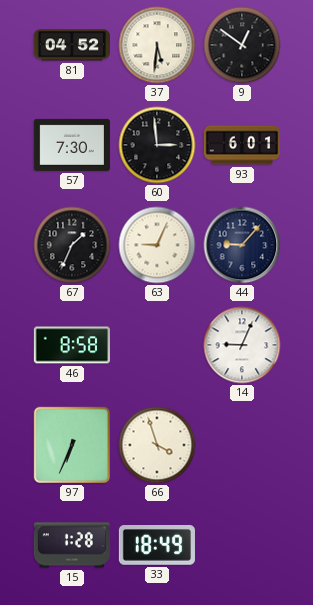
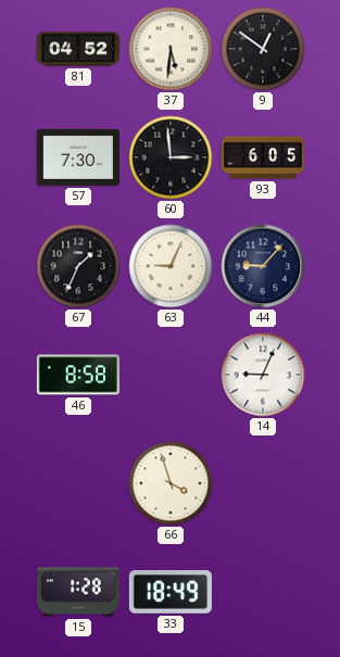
93: 6:01 -> 6:05 (262, 157)
97: 6:34 -> none (72, 445)
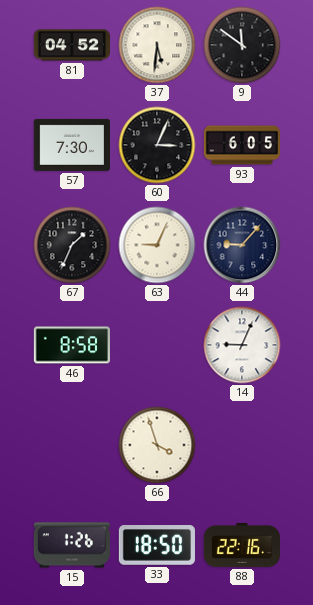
9: 12:51 -> 11:51 (242, 45)
60: 2:59 -> 3:04 (157, 145)
15: 1:28 -> 1:26 (72, 545)
33: 18:49 -> 18:50 (157, 546)
88: none -> 22:16 (242, 545)
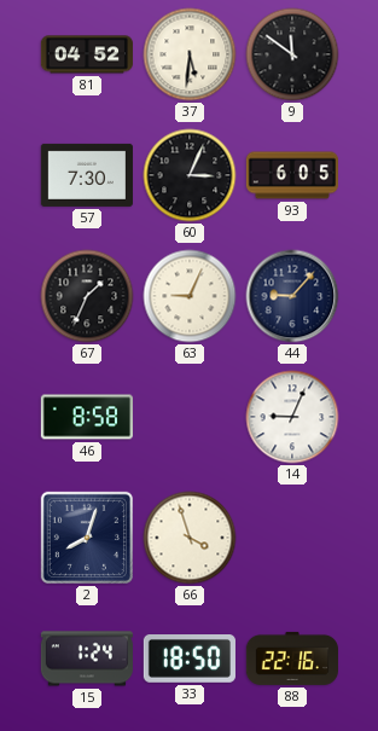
2: none -> 8:03 (87, 538)
15: 1:26 -> 1:24 (87, 659)
